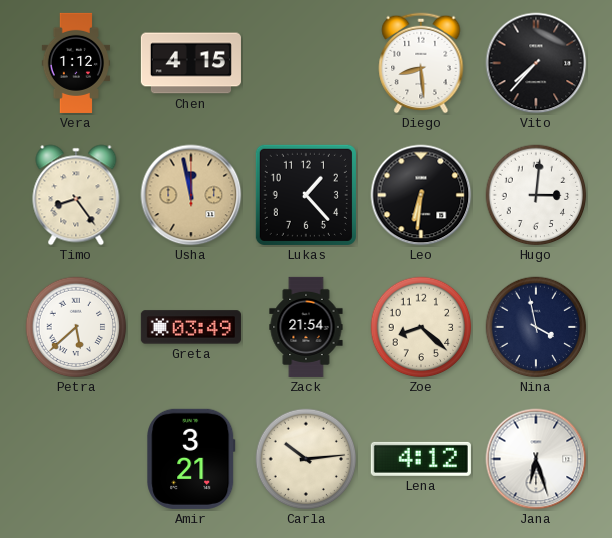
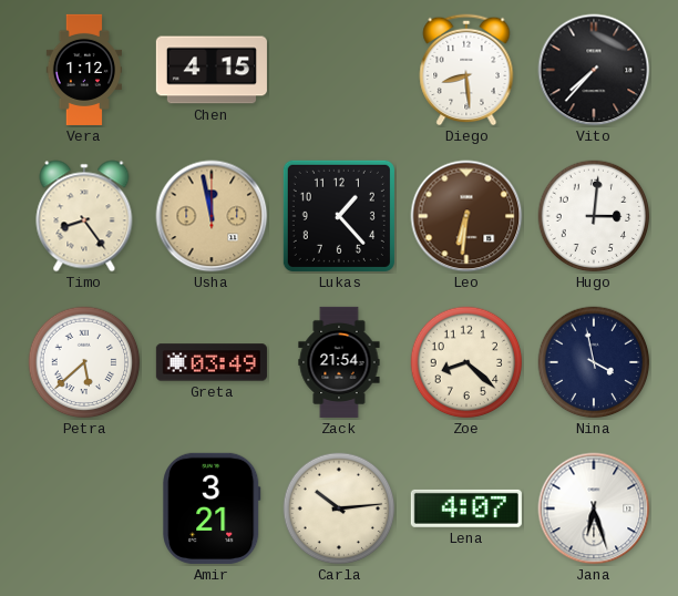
Leo dial: black -> brown (466, 216)
Lena: 4:12 -> 4:07 (466, 508)
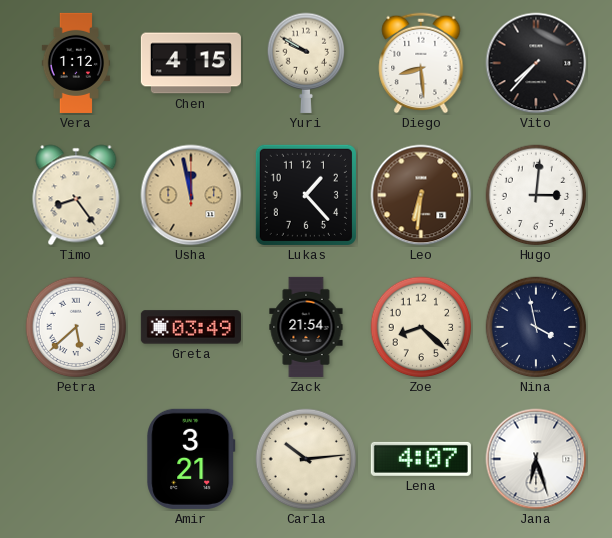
Yuri: none -> 9:50 (306, 63)
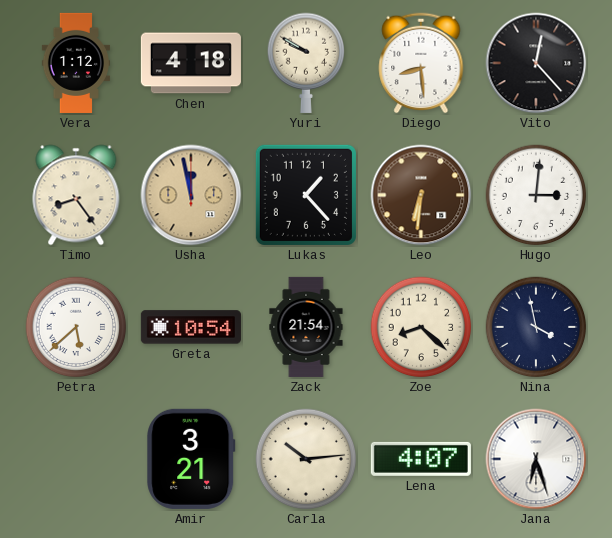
Chen: 4:15 -> 4:18 (191, 63)
Vito: 7:37 -> 12:23 (536, 63)
Greta: 03:49 -> 10:54 (191, 327)
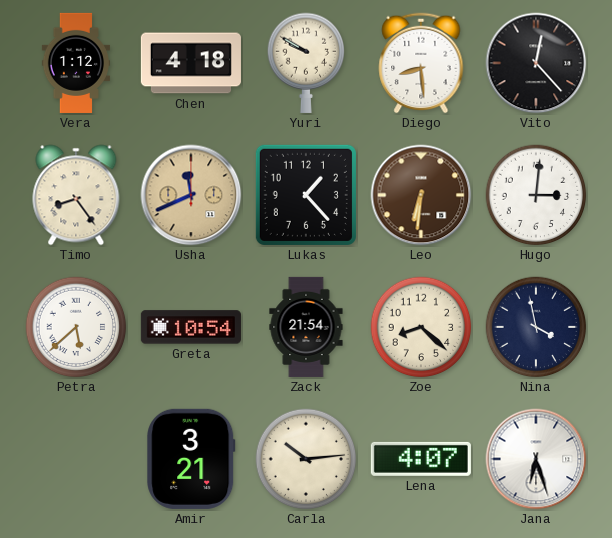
Usha: 11:58 -> 11:41 (191, 195)
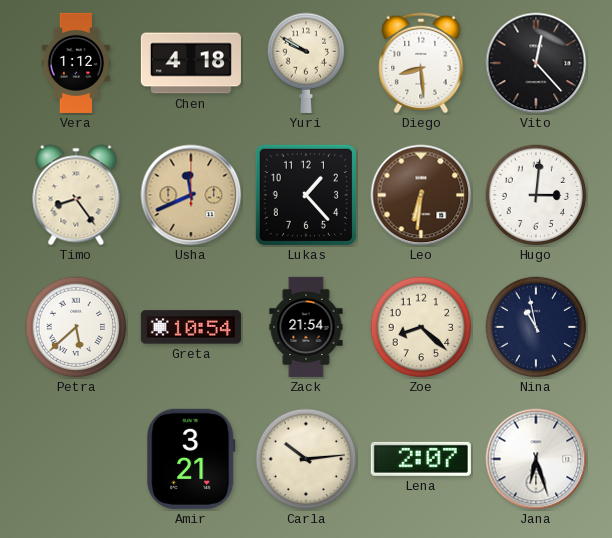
Nina: 3:58 -> 10:58 (536, 327)
Lena: 4:07 -> 2:07 (421, 459)
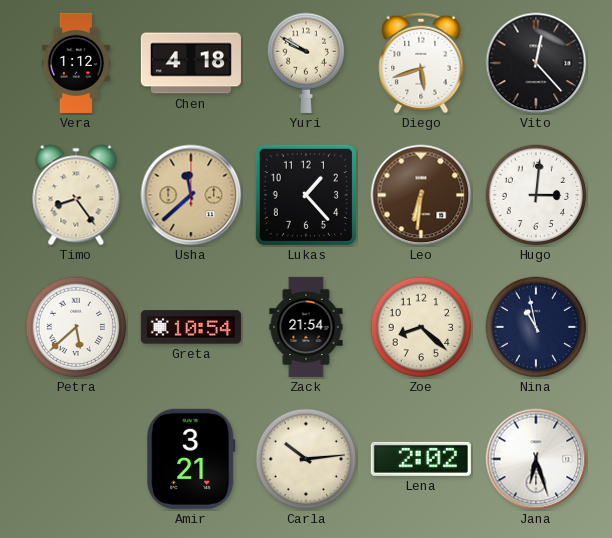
Diego: 8:29 -> 5:42 (421, 63)
Usha: 11:41 -> 11:38 (191, 195)
Lena: 2:07 -> 2:02 (421, 459)
